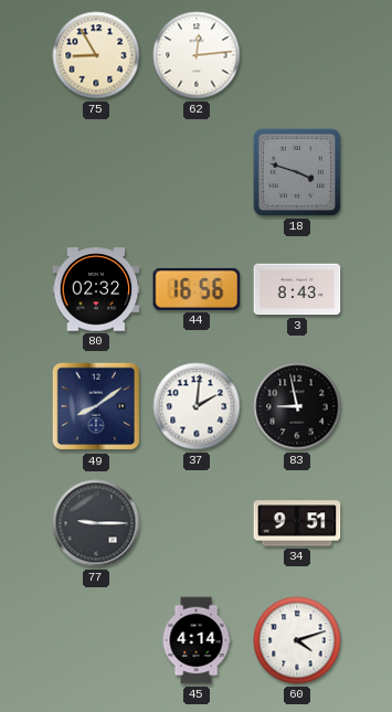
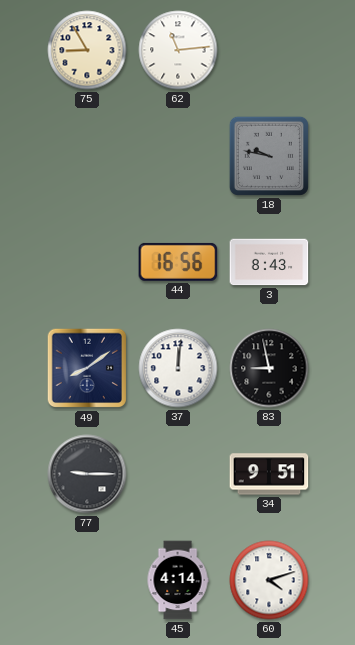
62: 12:14 -> 11:14 (178, 50)
18: 3:48 -> 9:47 (269, 156)
80: 02:32 -> none (96, 289)
37: 2:01 -> 12:01 (178, 368)
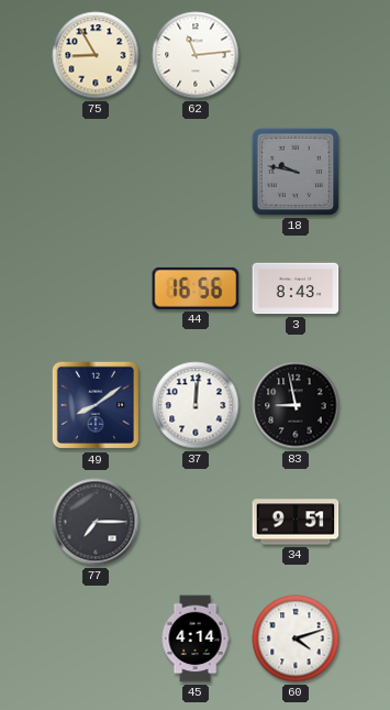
77: 9:15 -> 7:15 (96, 522)
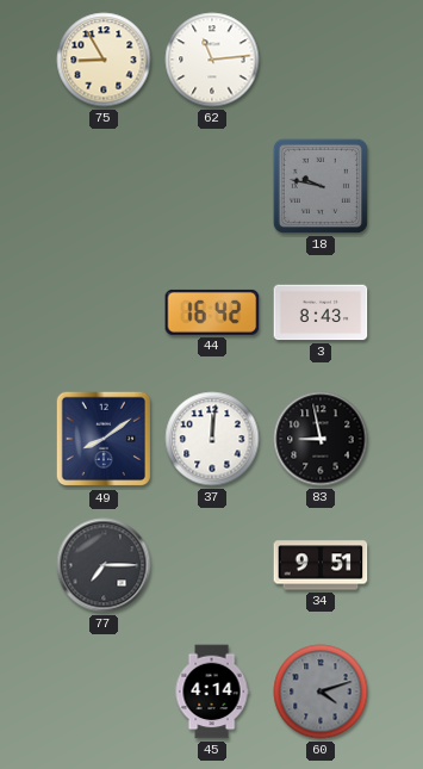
44: 16:56 -> 16:42 (212, 312)
60 dial: white -> grey (321, 692)
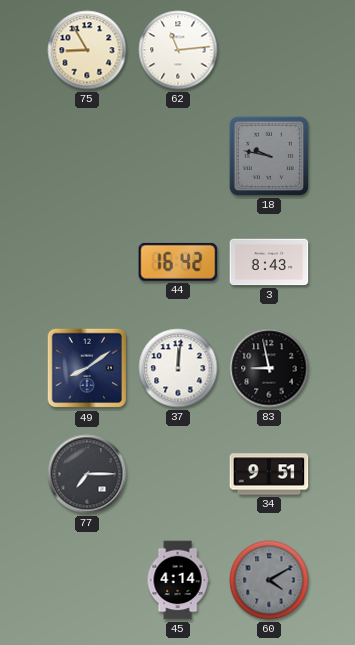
60: 4:12 -> 4:10 (269, 580)
